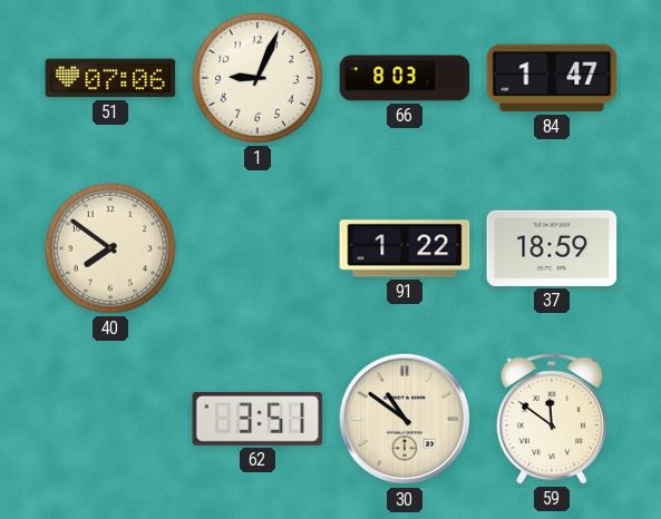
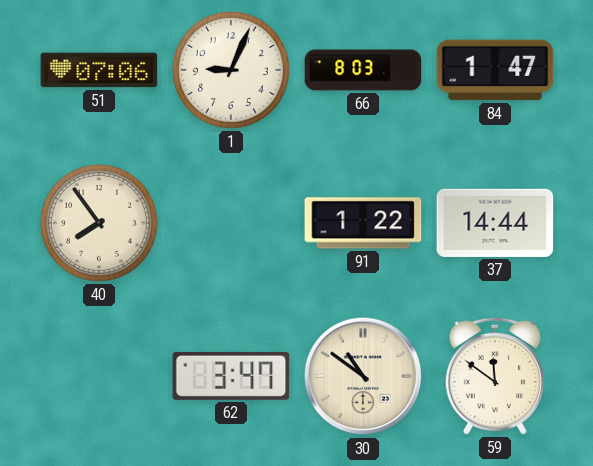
40: 7:51 -> 7:54 (99, 223)
37: 18:59 -> 14:44 (495, 223)
62: 3:51 -> 3:47 (231, 376)
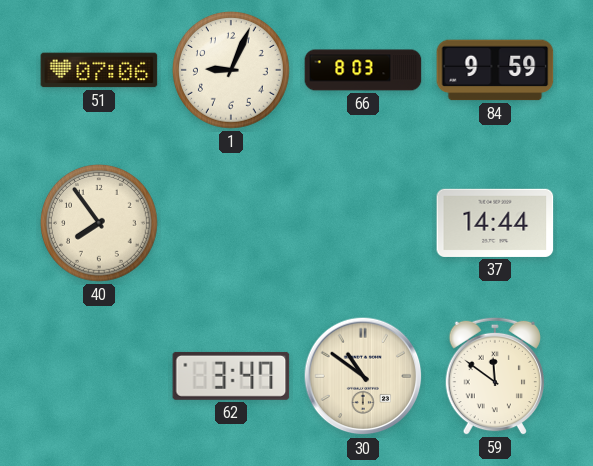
84: 1:47 -> 9:59 (495, 70)
91: 1:22 -> none (363, 223)
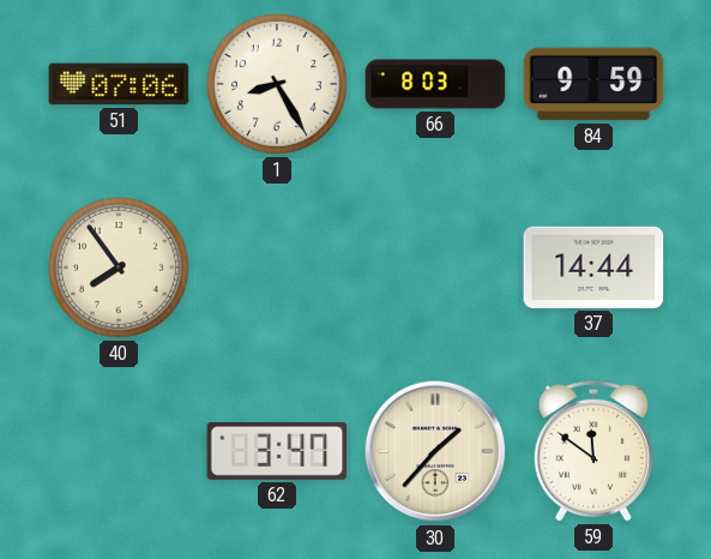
1: 9:04 -> 8:25 (277, 84)
30: 10:51 -> 1:37 (435, 451)
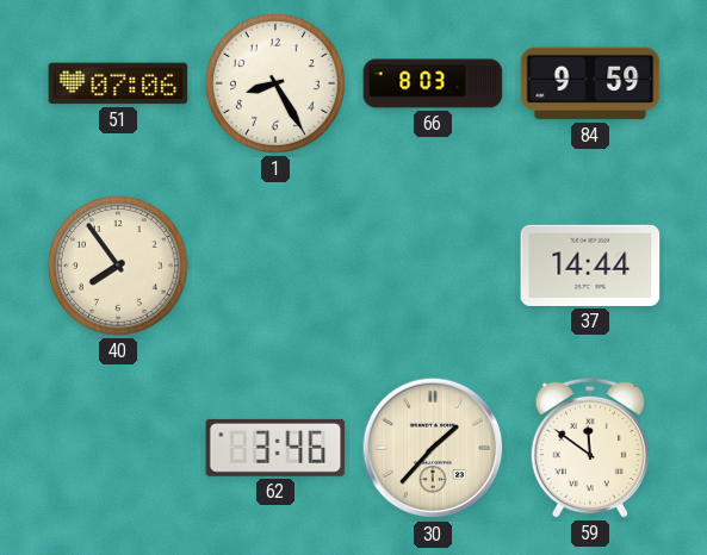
62: 3:47 -> 3:46 (275, 448)
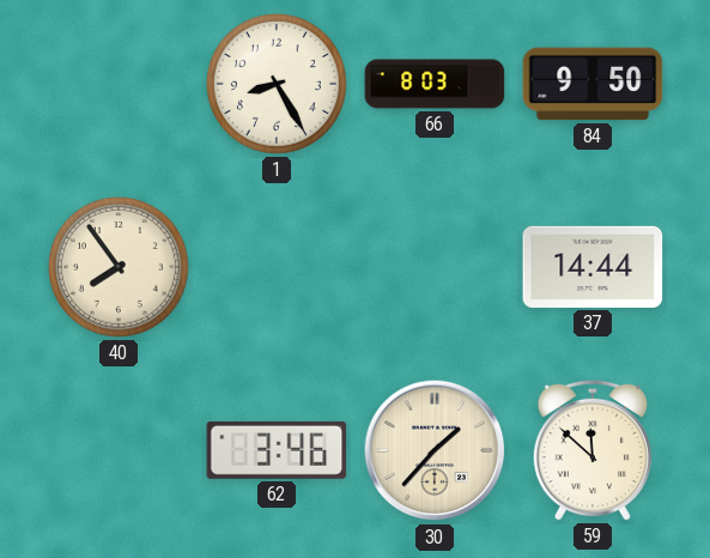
51: 07:06 -> none (118, 83)
84: 9:59 -> 9:50 (593, 84)
59: 11:51 -> 11:52 (591, 450)
